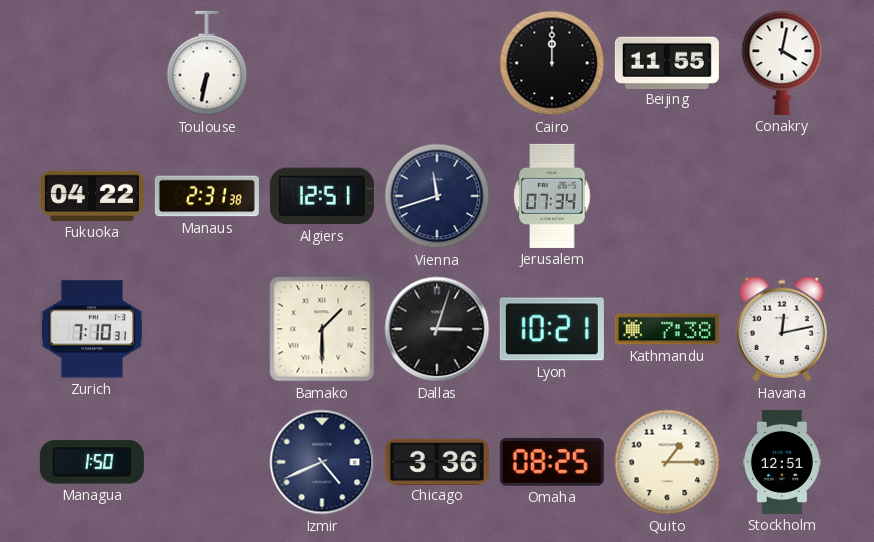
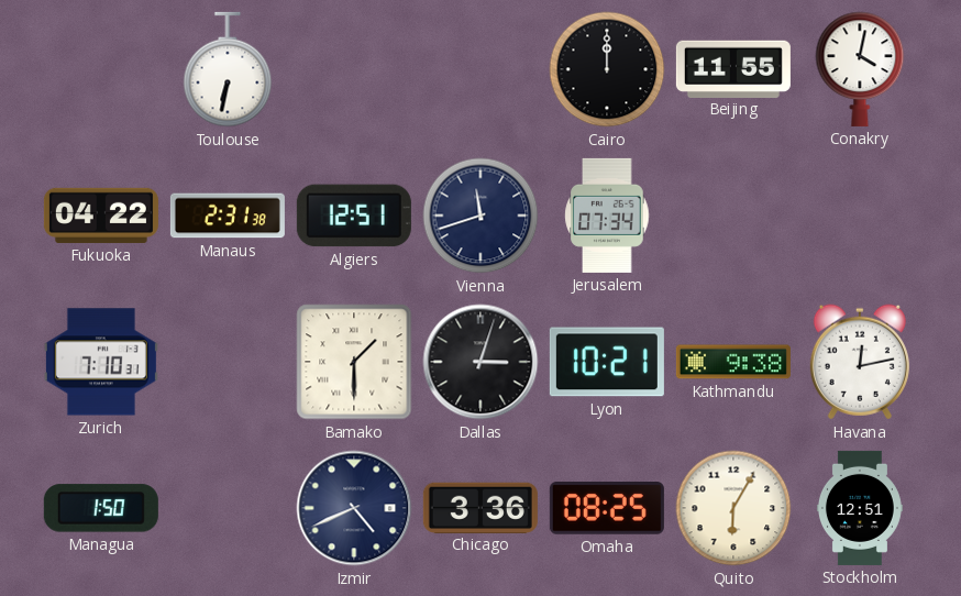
Kathmandu: 7:38 -> 9:38 (733, 362)
Quito: 1:15 -> 6:05 (733, 508)
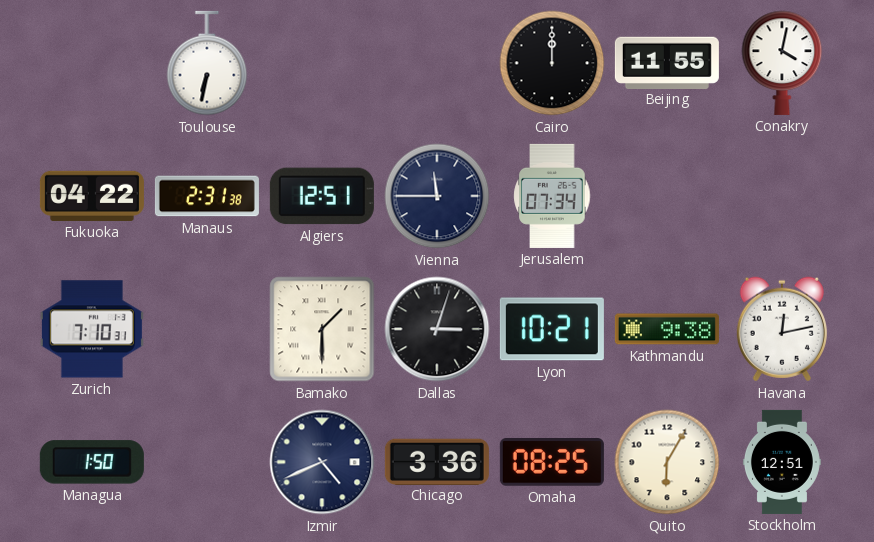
Vienna: 11:42 -> 11:45 (437, 196)
